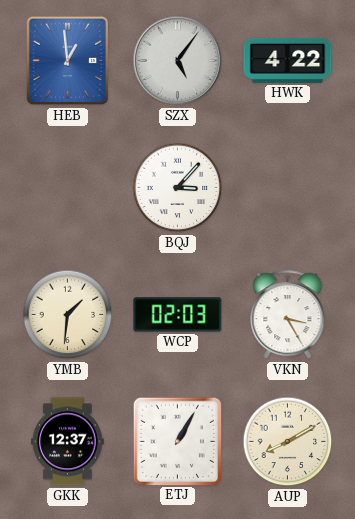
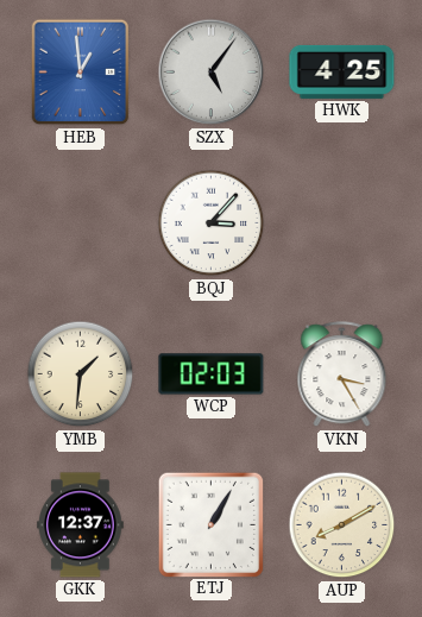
HWK: 4:22 -> 4:25 (342, 71)
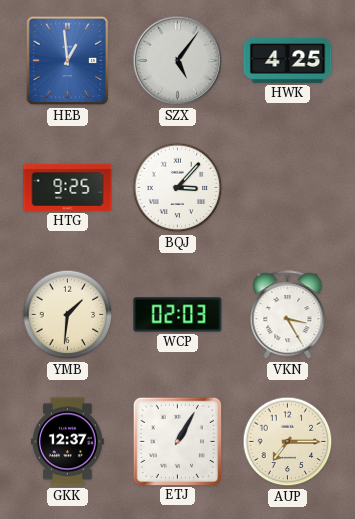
HTG: none -> 9:25 (68, 187)
AUP: 8:10 -> 7:15 (288, 442)
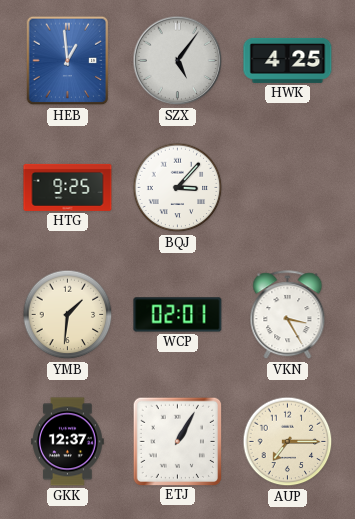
WCP: 02:03 -> 02:01 (178, 315)
